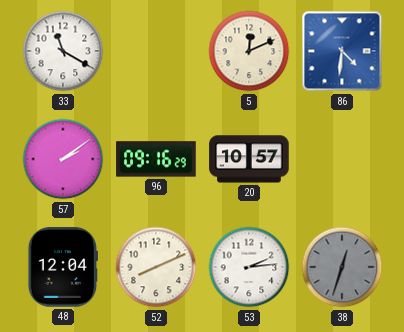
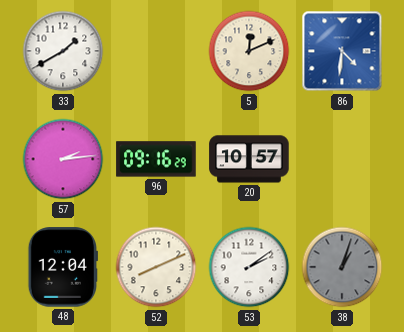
33: 11:20 -> 1:40 (63, 51)
57: 2:09 -> 2:14 (63, 159)
53: 2:14 -> 2:09 (249, 267)
38: 12:33 -> 1:03 (342, 267)
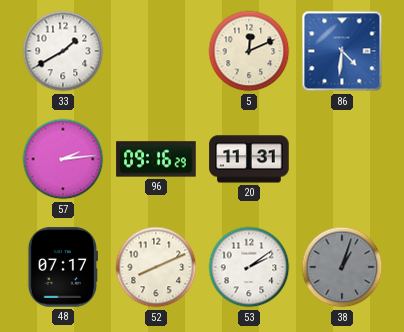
20: 10:57 -> 11:31 (249, 159)
48: 12:04 -> 07:17 (63, 267)
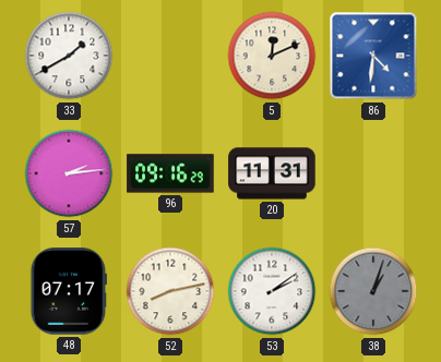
52: 8:11 -> 8:13 (170, 291)
